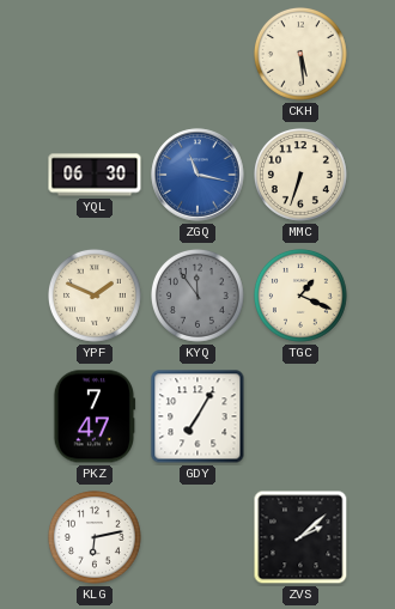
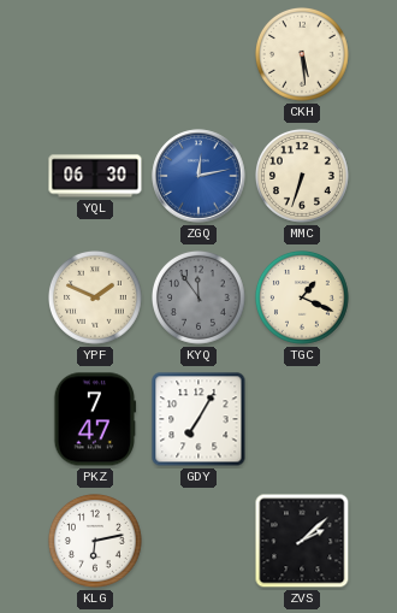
ZGQ: 11:17 -> 12:13 (198, 176)
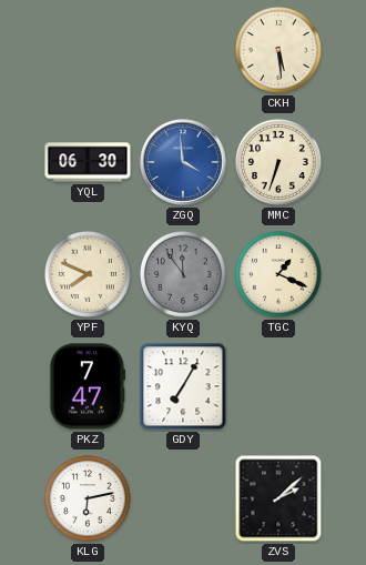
ZGQ: 12:13 -> 3:59 (183, 162)
YPF: 1:49 -> 7:49 (89, 275)
